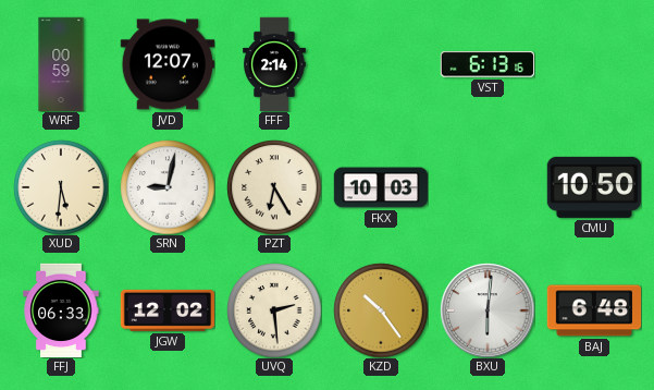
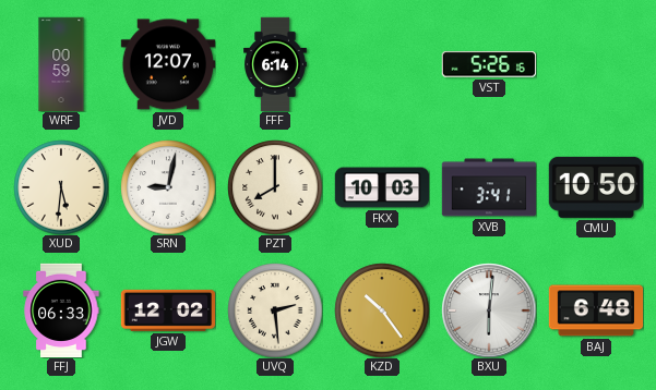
FFF: 2:14 -> 6:14 (276, 64)
VST: 6:13 -> 5:26 (489, 64)
PZT: 6:25 -> 8:00 (275, 187)
XVB: none -> 3:41 (489, 187)
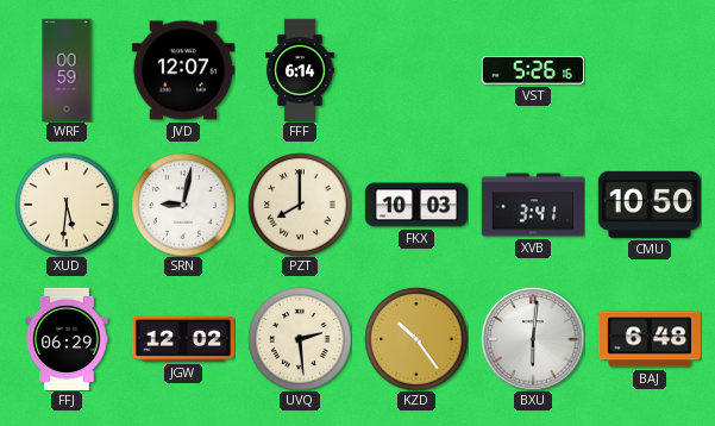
FFJ: 06:33 -> 06:29 (67, 339)
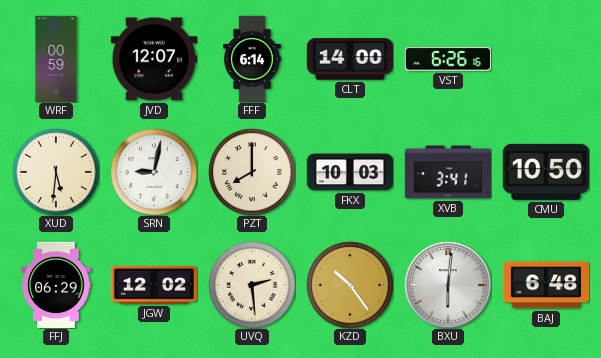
CLT: none -> 14:00 (350, 59)
VST: 5:26 -> 6:26 (448, 59)
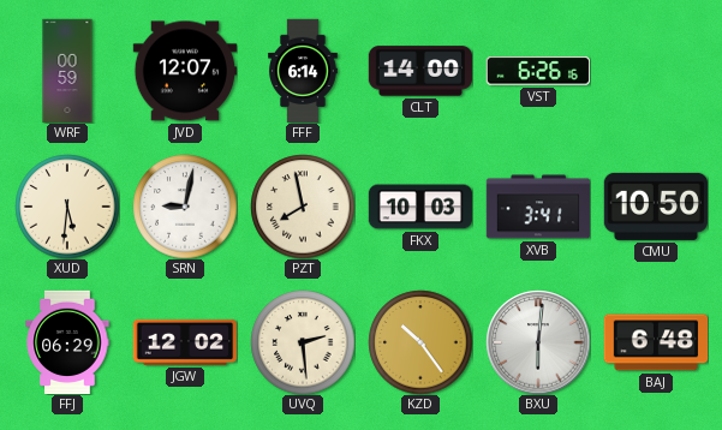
PZT: 8:00 -> 7:58 (303, 207)
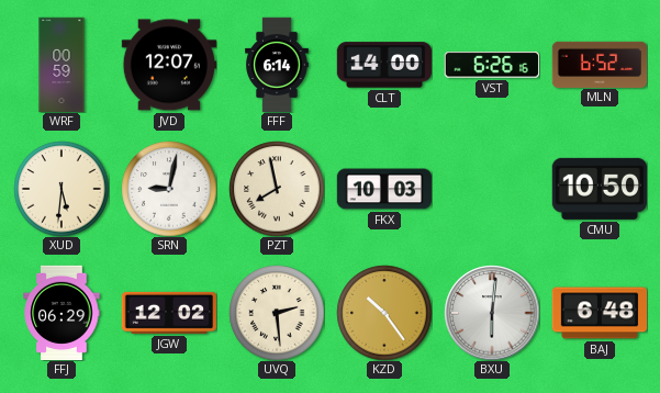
MLN: none -> 6:52 (600, 64)
XVB: 3:41 -> none (538, 207)
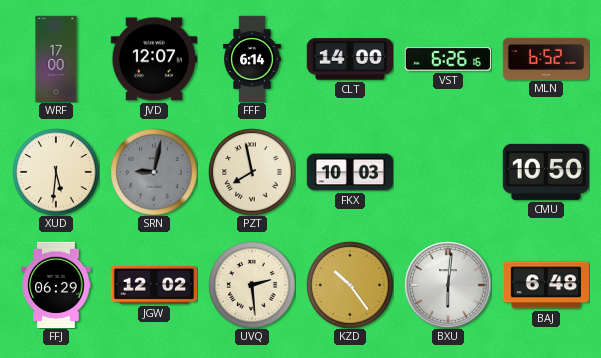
WRF: 00:59 -> 17:00 (56, 59)
SRN dial: white -> grey (154, 172)
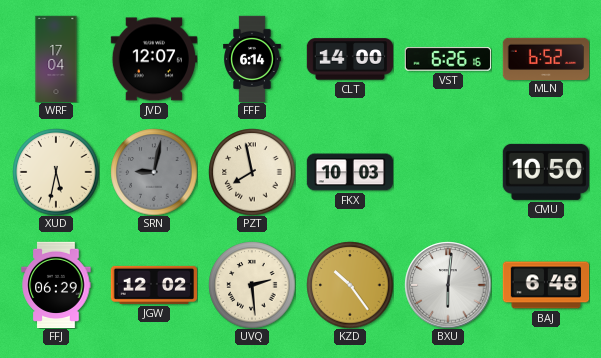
WRF: 17:00 -> 17:04 (56, 59)
XUD: 5:31 -> 5:32 (56, 172)
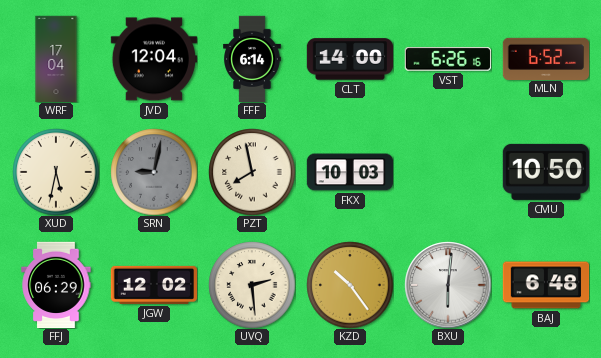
JVD: 12:07 -> 12:04 (153, 59)
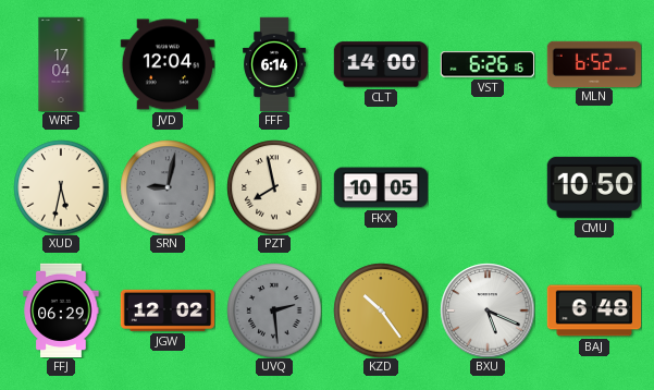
FKX: 10:03 -> 10:05 (381, 187)
UVQ dial: cream -> grey (274, 310)
BXU: 6:01 -> 5:19 (488, 310)
